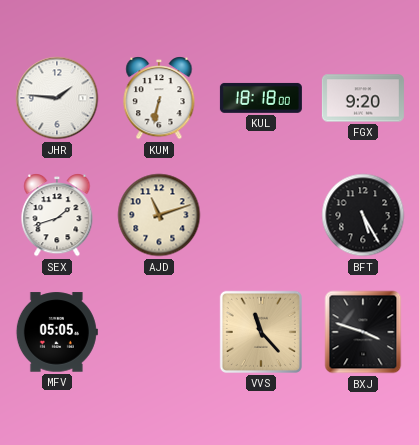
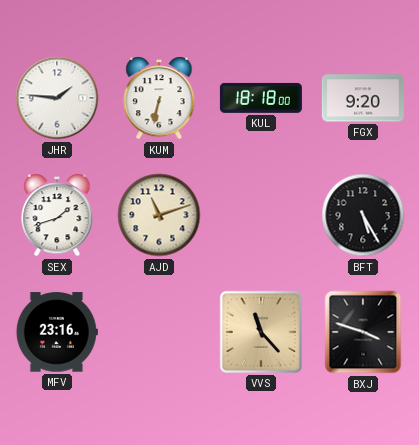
MFV: 05:05 -> 23:16 (57, 332)
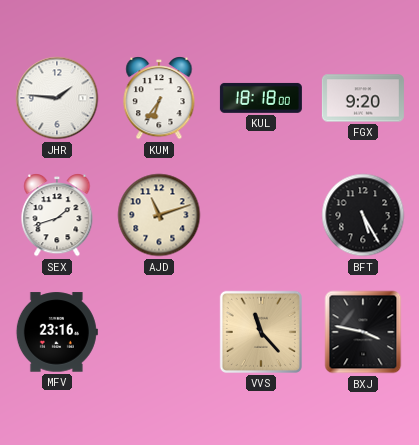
KUM: 6:32 -> 6:36 (159, 98)
BXJ: 3:48 -> 3:47 (363, 332)
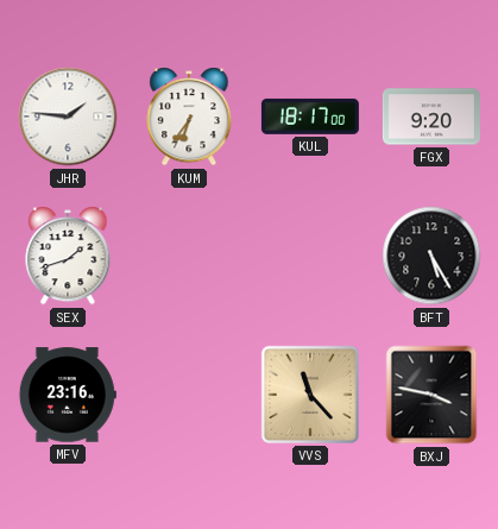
KUL: 18:18 -> 18:17 (310, 116)
AJD: 11:12 -> none (159, 215)
